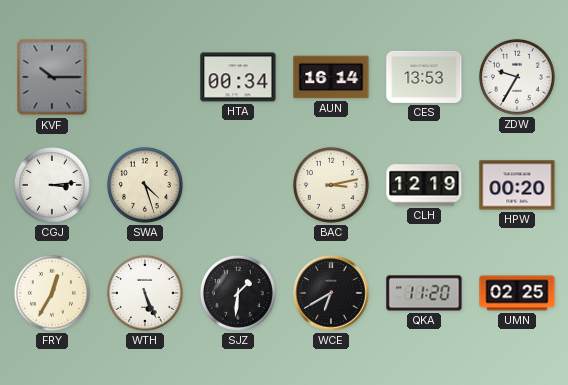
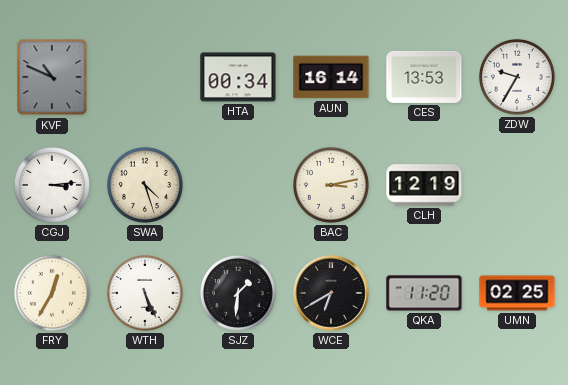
KVF: 10:15 -> 10:49 (52, 77)
HPW: 00:20 -> none (517, 185)
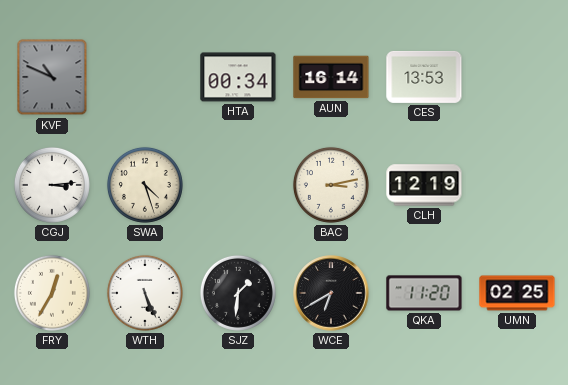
ZDW: 9:35 -> none (517, 77)
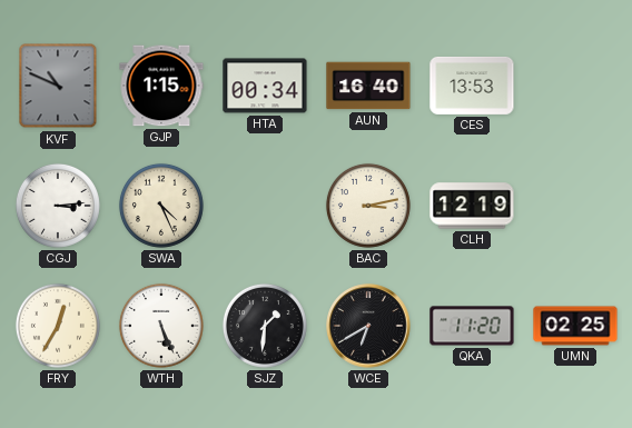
GJP: none -> 1:15 (161, 86)
AUN: 16:14 -> 16:40 (368, 86)
SWA: 4:27 -> 4:26 (161, 206)
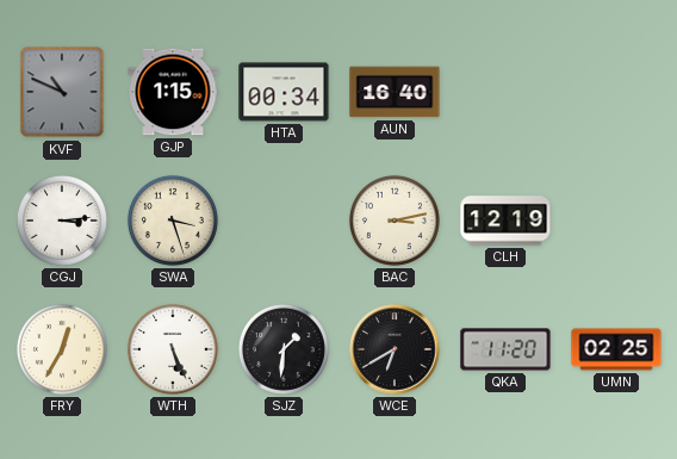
CES: 13:53 -> none (472, 86)
SWA: 4:26 -> 3:27 (173, 221)
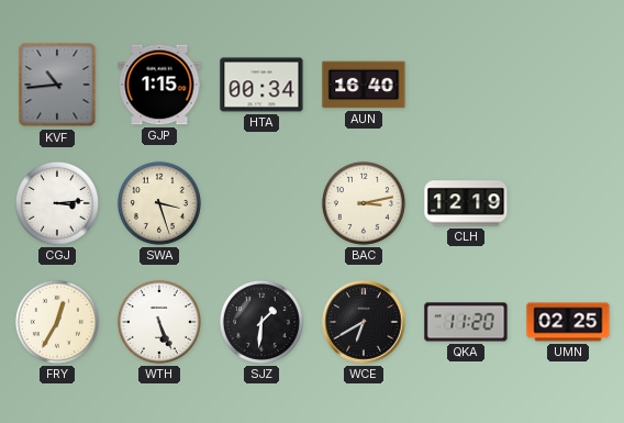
KVF: 10:49 -> 10:44 (57, 85)
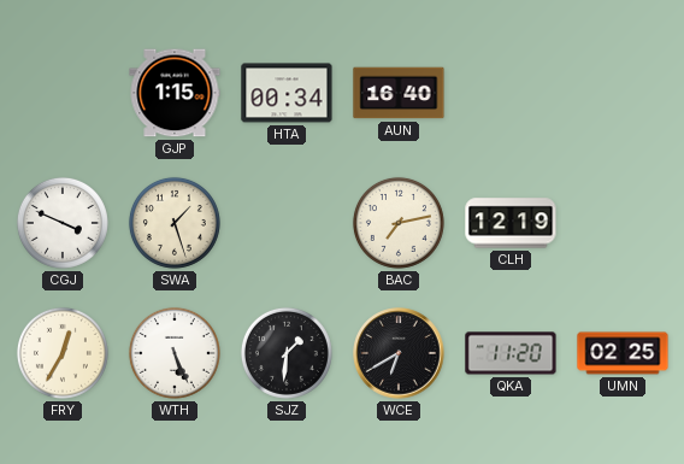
KVF: 10:44 -> none (57, 85)
CGJ: 3:14 -> 3:49 (63, 223)
SWA: 3:27 -> 1:27 (175, 223)
BAC: 3:13 -> 7:13 (399, 223)
